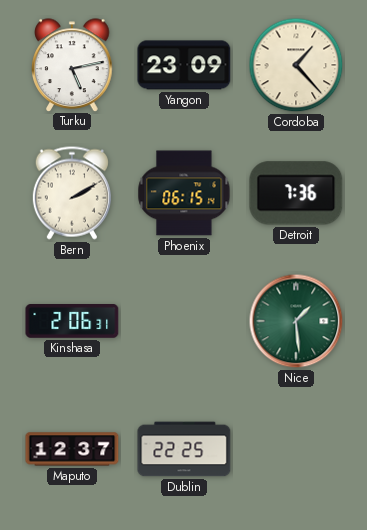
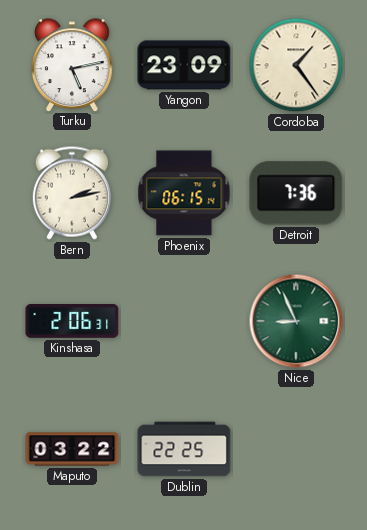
Cordoba: 1:23 -> 1:24 (296, 65)
Bern: 2:10 -> 2:13 (72, 193)
Nice: 1:29 -> 8:56 (296, 321)
Maputo: 12:37 -> 03:22 (72, 449)
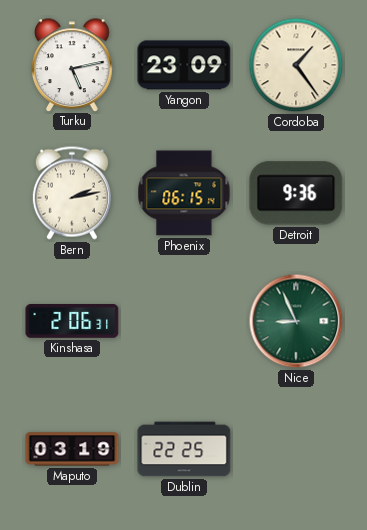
Detroit: 7:36 -> 9:36 (296, 193)
Maputo: 03:22 -> 03:19 (72, 449)
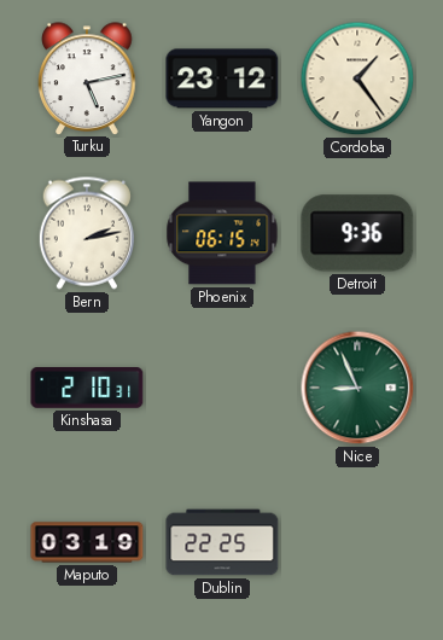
Yangon: 23:09 -> 23:12 (222, 78)
Kinshasa: 2:06 -> 2:10 (87, 389)
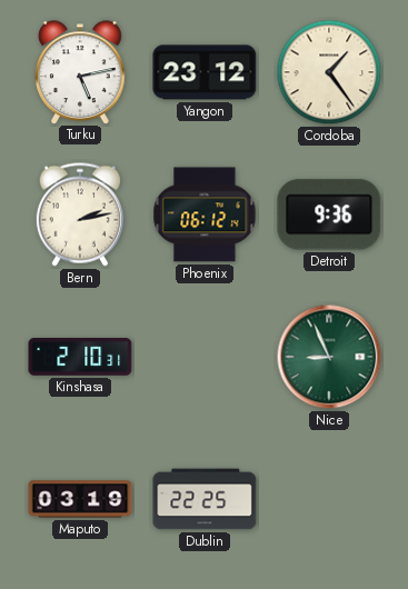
Phoenix: 06:15 -> 06:12 (205, 214)
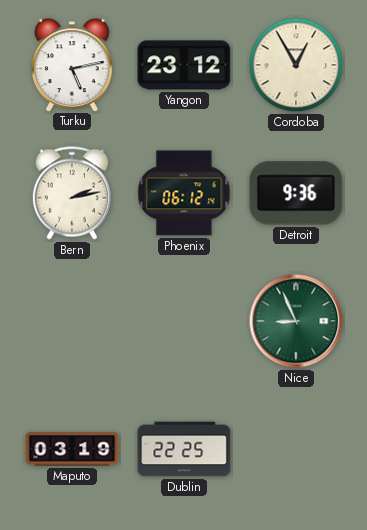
Cordoba: 1:24 -> 12:55 (296, 65)
Kinshasa: 2:10 -> none (80, 358)
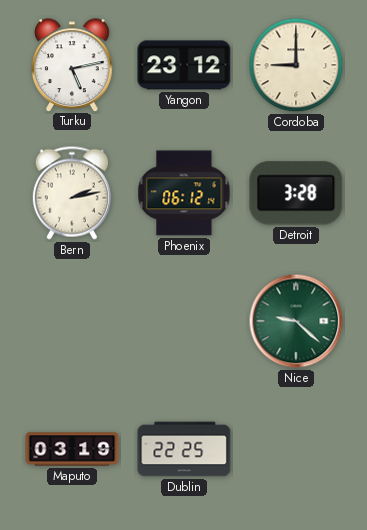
Cordoba: 12:55 -> 9:00 (296, 65)
Detroit: 9:36 -> 3:28 (296, 193)
Nice: 8:56 -> 9:22 (296, 321)
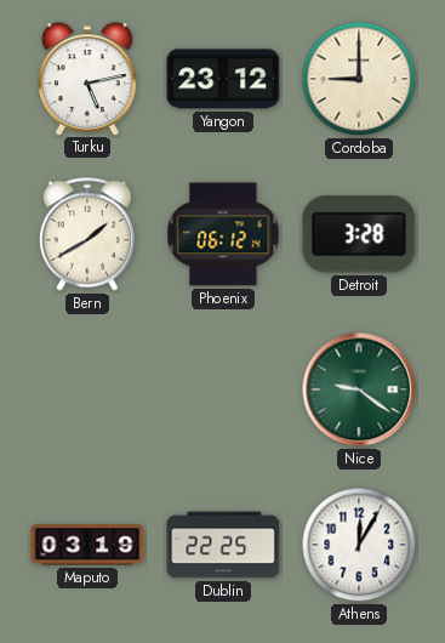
Bern: 2:13 -> 1:40 (87, 234)
Nice: 9:22 -> 9:21 (359, 389)
Athens: none -> 12:05 (359, 545)
